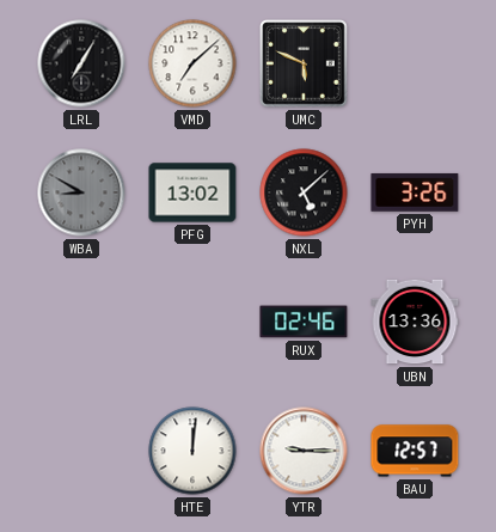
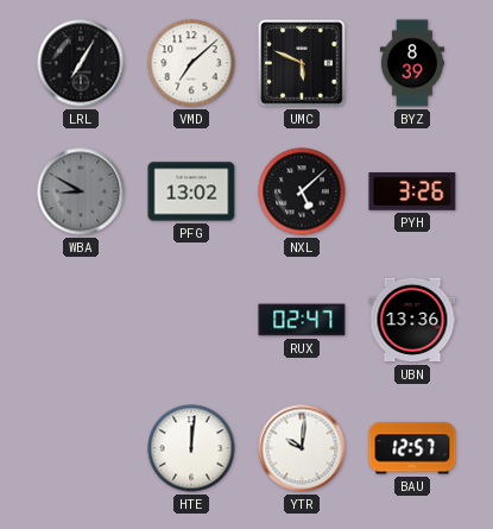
BYZ: none -> 8:39 (412, 63)
RUX: 02:46 -> 02:47 (302, 320)
YTR: 9:15 -> 10:01 (302, 448)
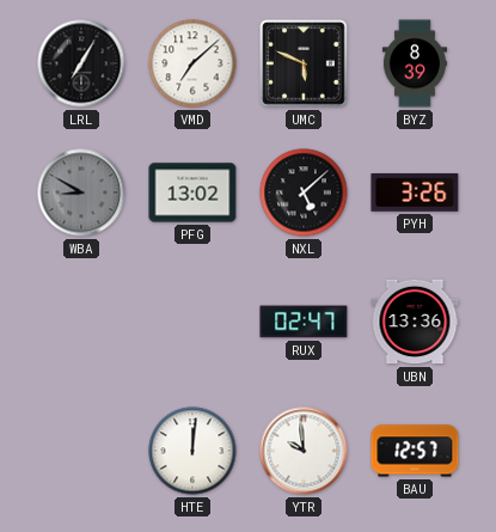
YTR: 10:01 -> 9:59 (304, 451)
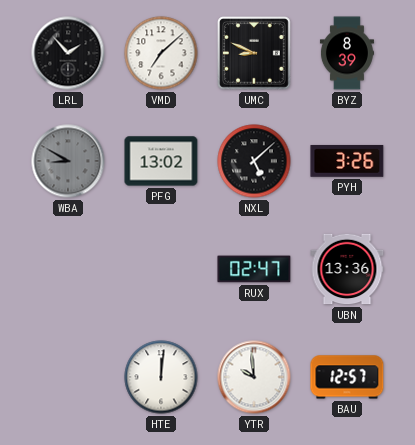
LRL: 7:05 -> 1:53 (68, 53)
UMC: 5:49 -> 8:49 (255, 54)
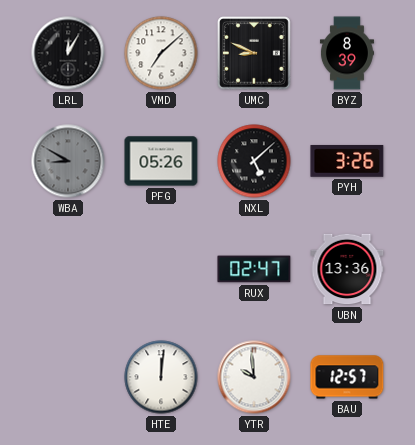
LRL: 1:53 -> 12:05 (68, 53)
PFG: 13:02 -> 05:26 (161, 161)
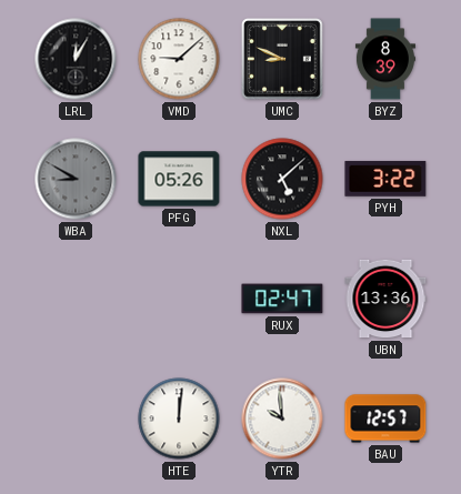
VMD: 7:08 -> 9:08 (179, 59)
PYH: 3:26 -> 3:22 (385, 179)
